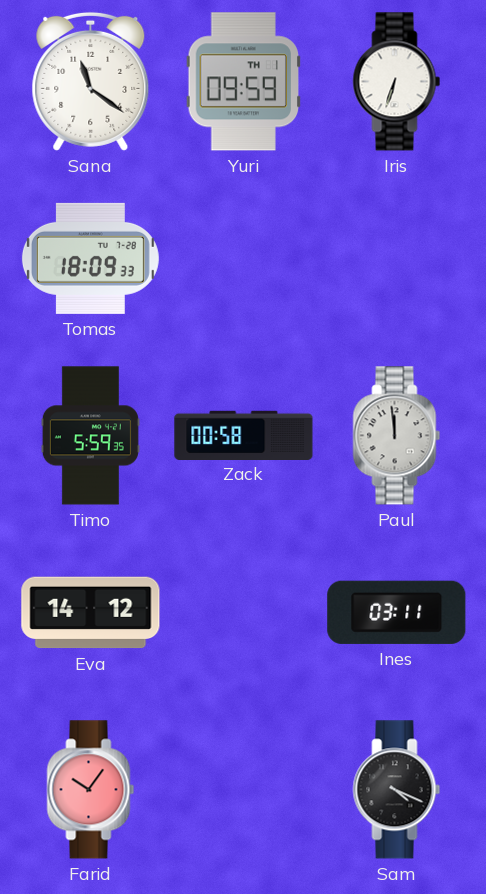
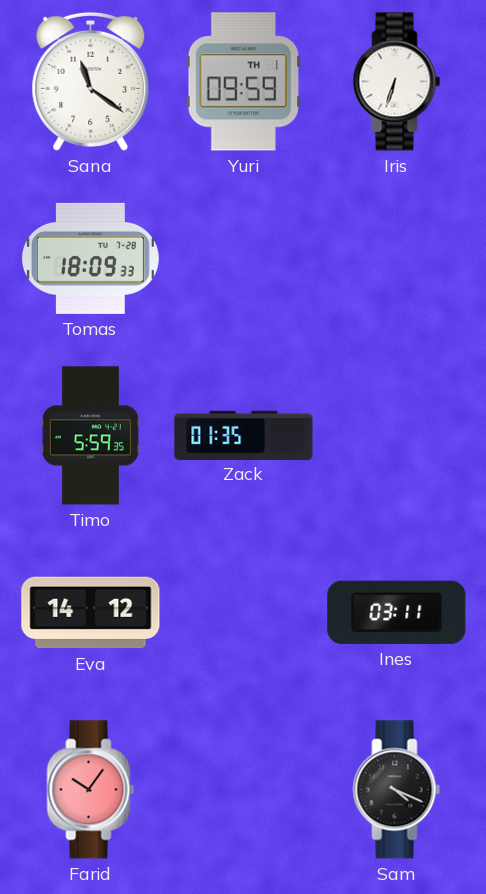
Zack: 00:58 -> 01:35 (244, 435)
Paul: 11:59 -> none (397, 436)
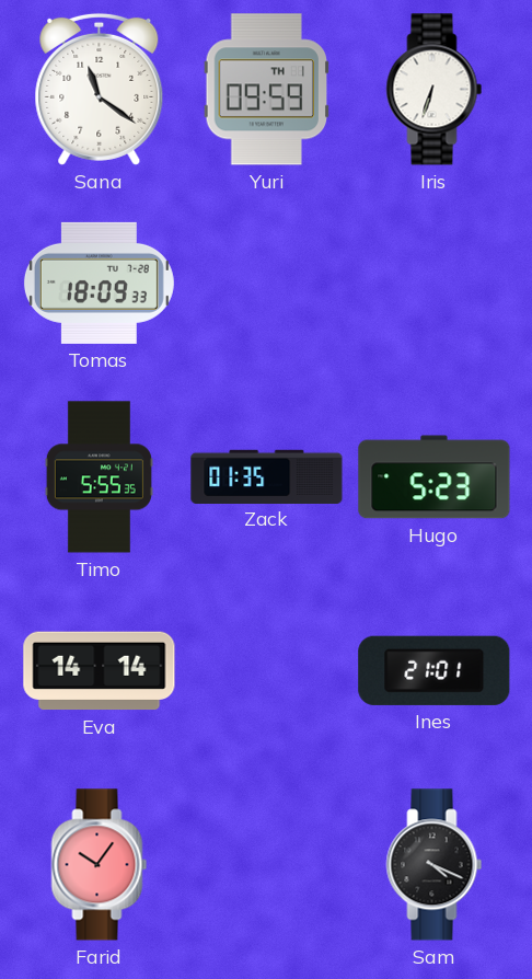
Timo: 5:59 -> 5:55 (99, 477)
Hugo: none -> 5:23 (435, 477)
Eva: 14:12 -> 14:14 (100, 671)
Ines: 03:11 -> 21:01 (435, 670)
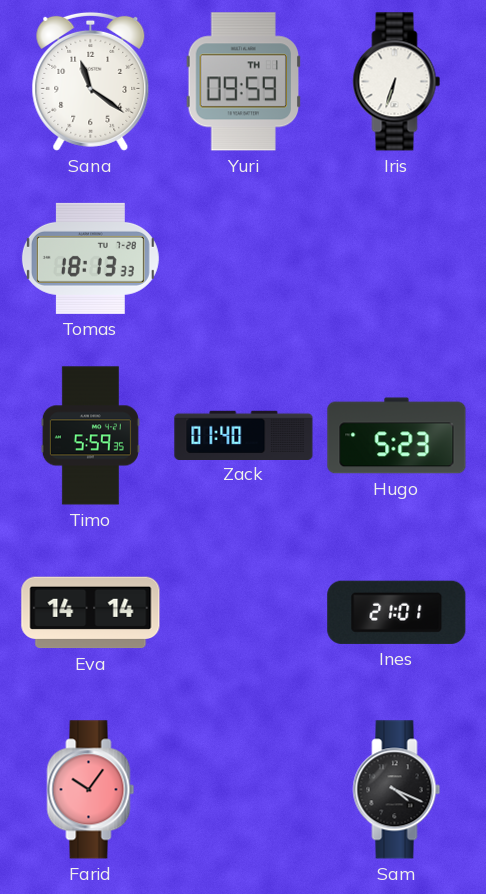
Tomas: 18:09 -> 18:13 (90, 258)
Timo: 5:55 -> 5:59 (90, 436)
Zack: 01:35 -> 01:40 (244, 435)
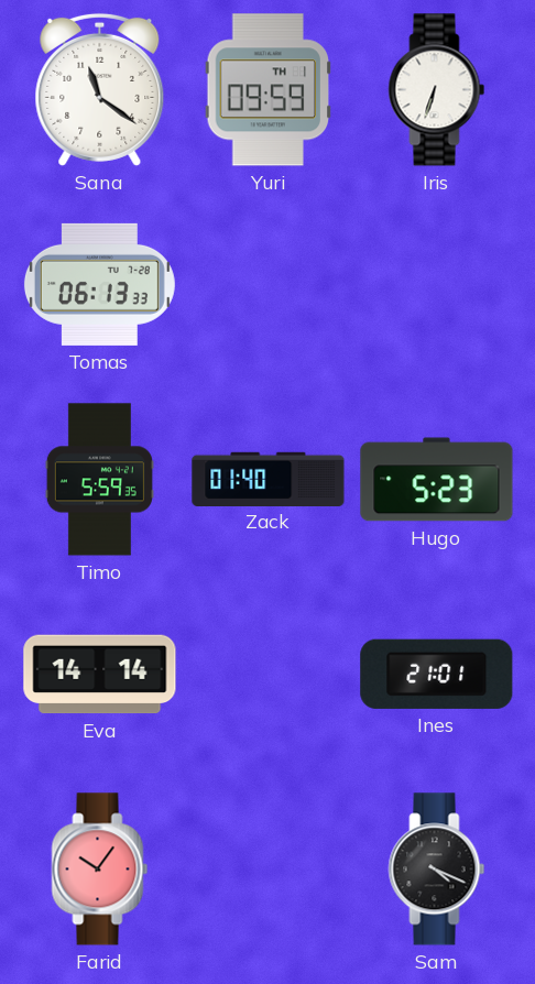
Tomas: 18:13 -> 06:13 (99, 284)
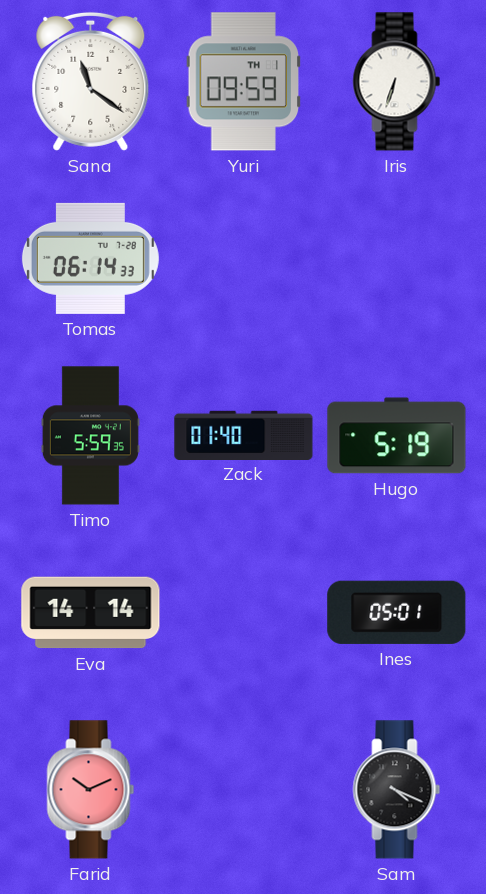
Tomas: 06:13 -> 06:14 (90, 258)
Hugo: 5:23 -> 5:19 (397, 436)
Ines: 21:01 -> 05:01 (397, 612)
Farid: 10:06 -> 10:11 (91, 790)
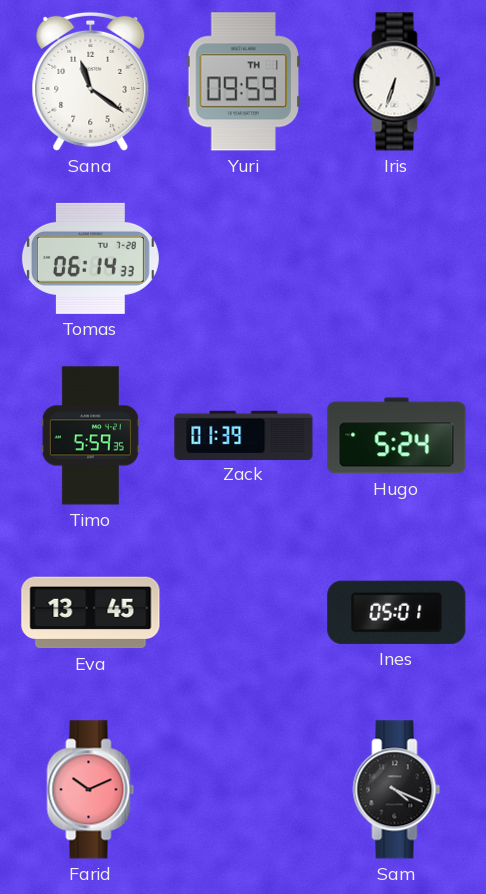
Zack: 01:40 -> 01:39 (244, 435)
Hugo: 5:19 -> 5:24 (397, 436)
Eva: 14:14 -> 13:45 (91, 613)
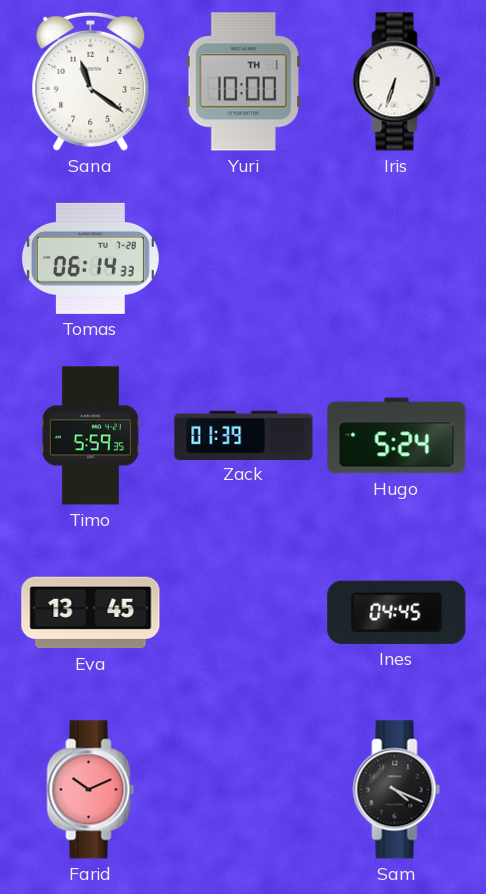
Yuri: 09:59 -> 10:00 (243, 82)
Ines: 05:01 -> 04:45 (397, 612)
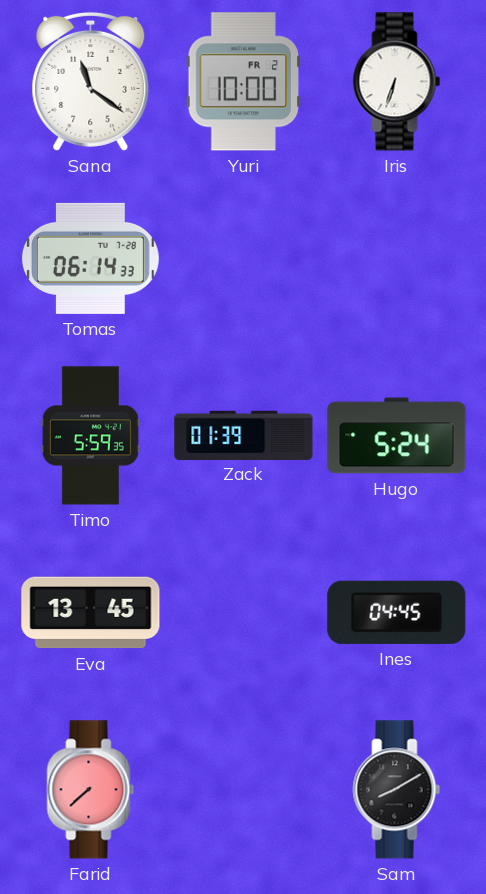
Yuri date: TH 1 -> FR 2 (243, 82)
Farid: 10:11 -> 7:38 (91, 790)
Sam: 4:19 -> 8:10 (397, 790)
